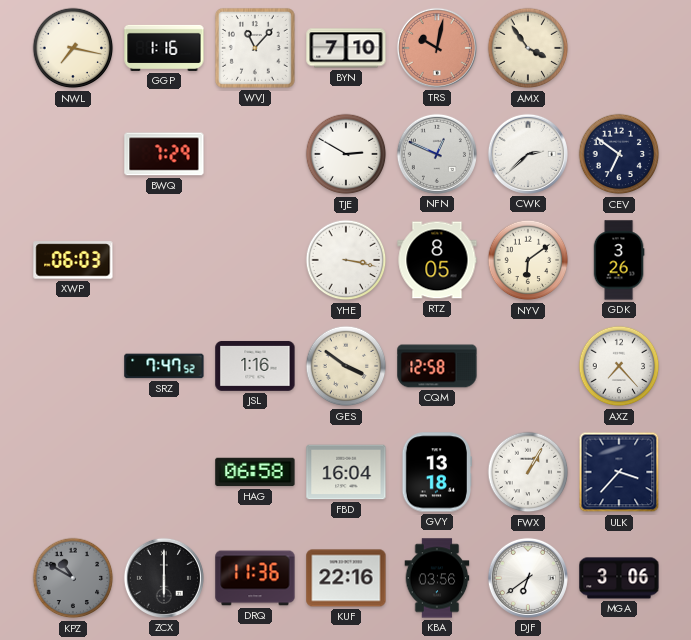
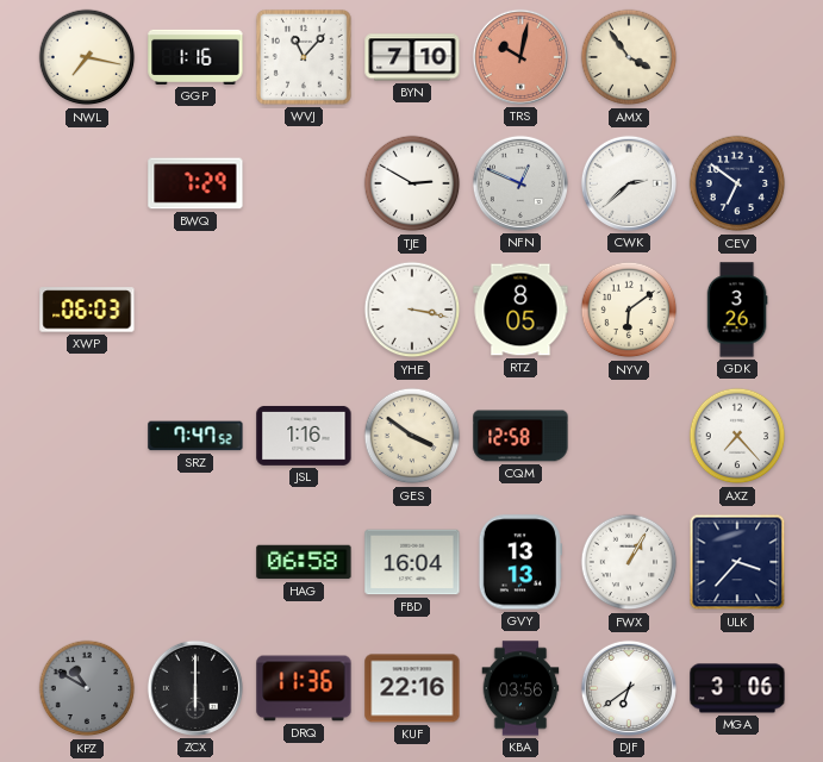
GVY: 13:18 -> 13:13 (519, 562)
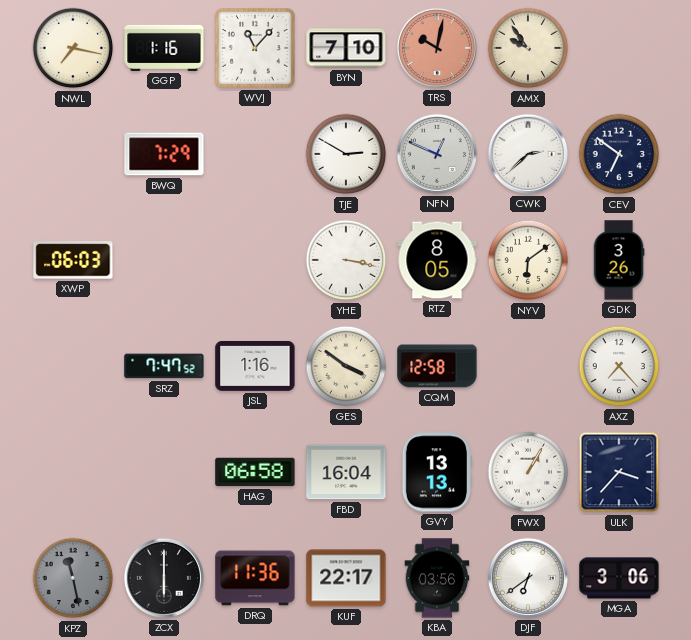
AMX: 3:54 -> 9:54 (528, 48)
KPZ: 10:50 -> 11:28 (73, 578)
KUF: 22:16 -> 22:17 (346, 578)
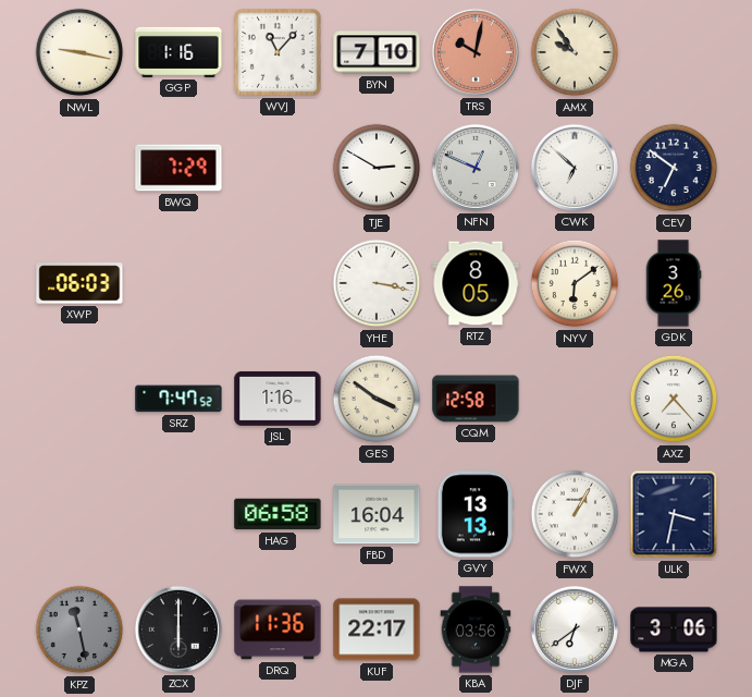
NWL: 7:17 -> 9:17 (79, 52)
CWK: 2:38 -> 6:52 (575, 168)
ULK: 3:37 -> 3:32 (674, 514)
